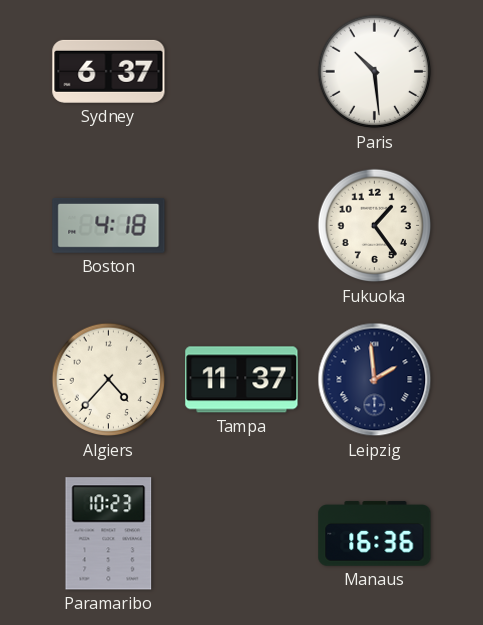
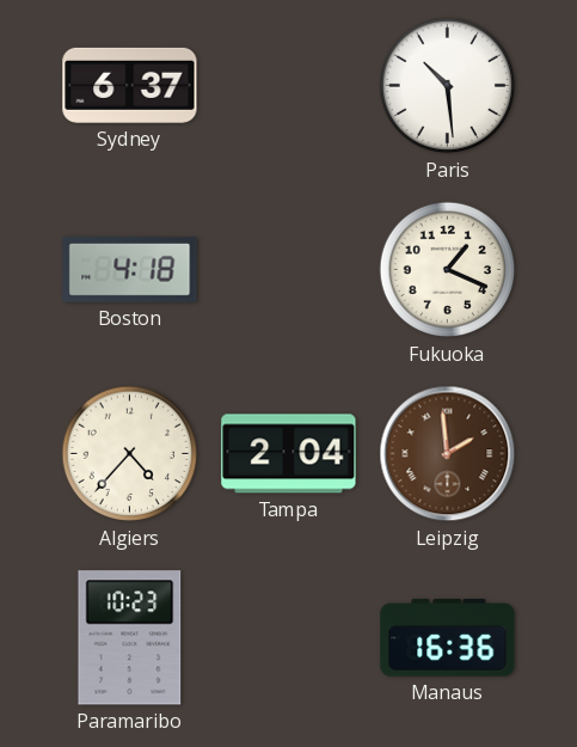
Fukuoka: 1:24 -> 1:19 (448, 270)
Tampa: 11:37 -> 2:04 (289, 454)
Leipzig dial: navy -> brown (448, 454)
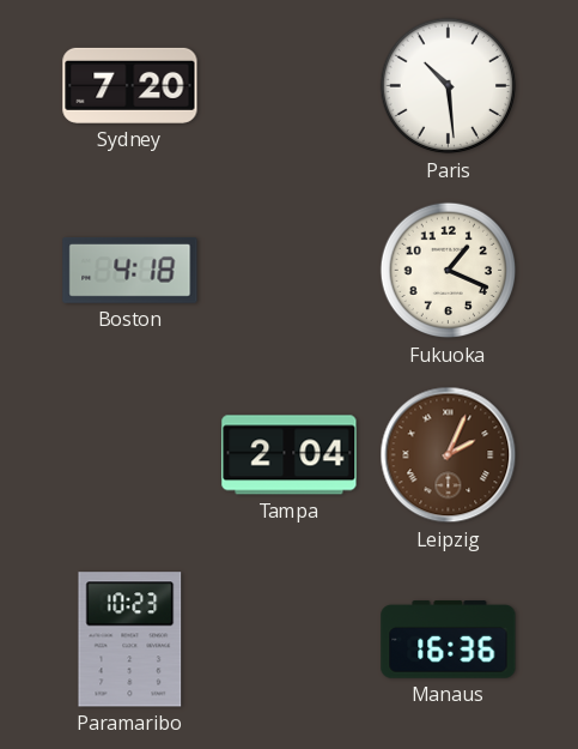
Sydney: 6:37 -> 7:20 (130, 85)
Algiers: 4:37 -> none (130, 454)
Leipzig: 1:59 -> 2:04 (449, 455)
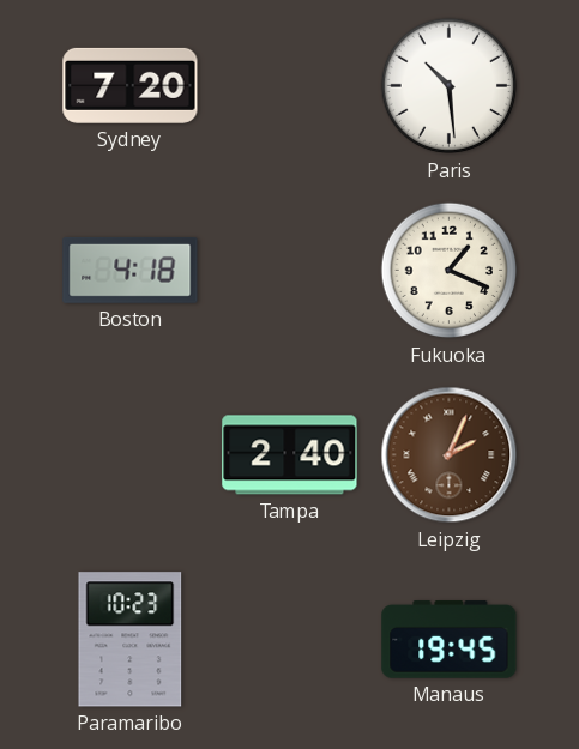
Tampa: 2:04 -> 2:40 (290, 455)
Manaus: 16:36 -> 19:45 (450, 640)
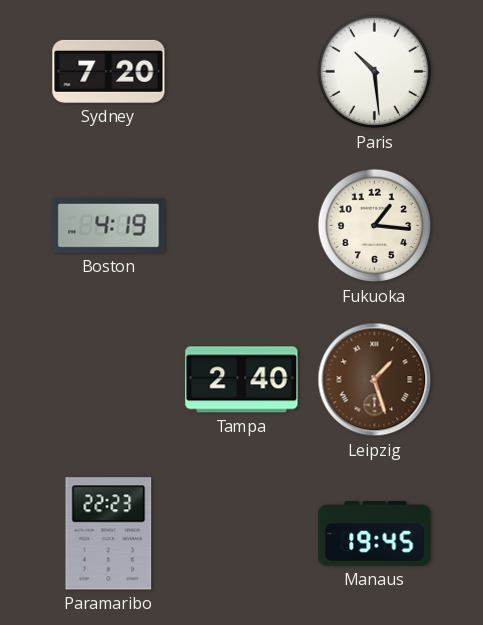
Boston: 4:18 -> 4:19 (109, 225)
Fukuoka: 1:19 -> 1:16 (375, 226)
Leipzig: 2:04 -> 1:27 (375, 380)
Paramaribo: 10:23 -> 22:23 (109, 534)
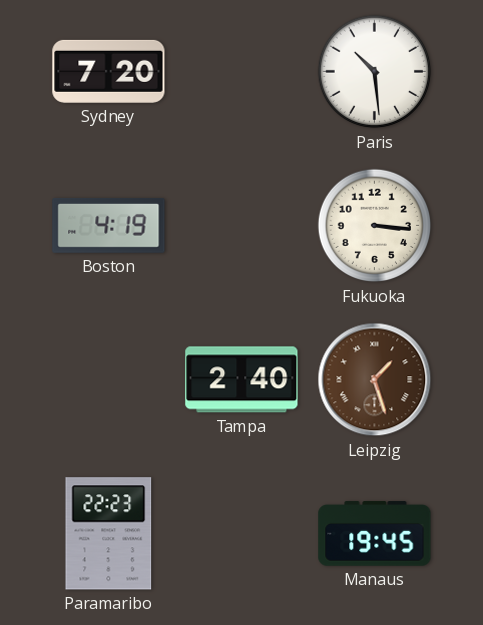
Fukuoka: 1:16 -> 3:16 (375, 226)
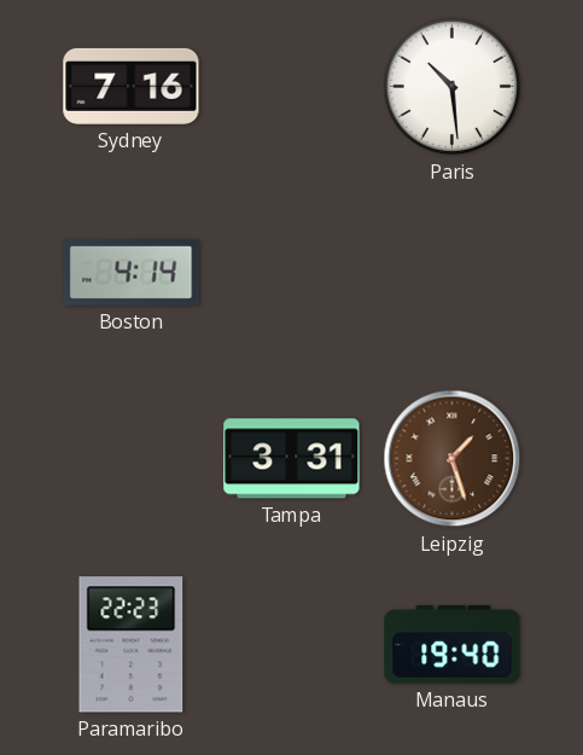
Sydney: 7:20 -> 7:16 (132, 86)
Boston: 4:19 -> 4:14 (132, 272)
Fukuoka: 3:16 -> none (375, 226)
Tampa: 2:40 -> 3:31 (292, 459)
Manaus: 19:45 -> 19:40 (453, 645)
